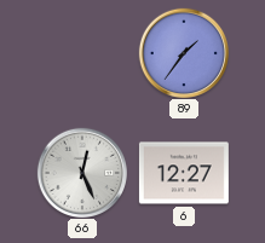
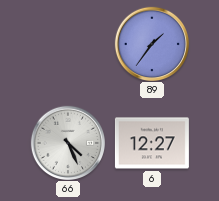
66: 12:26 -> 4:26 (67, 142)
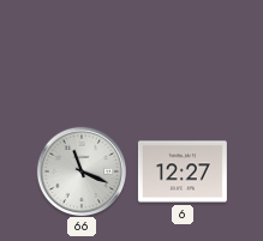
89: 1:36 -> none (151, 43)
66: 4:26 -> 11:19 (80, 170)
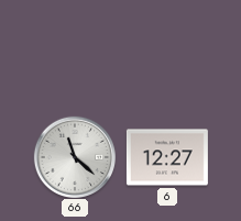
66: 11:19 -> 11:22 (74, 156)
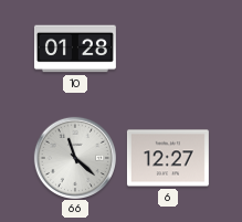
10: none -> 01:28 (75, 49)
